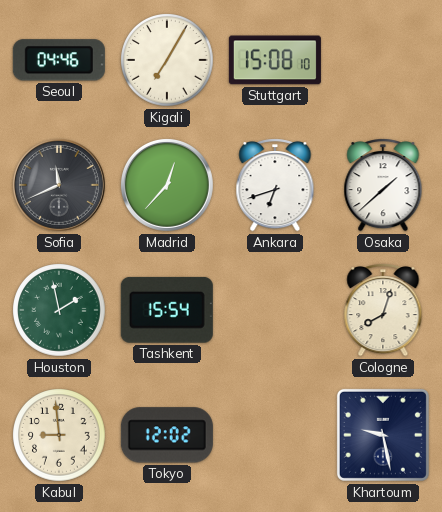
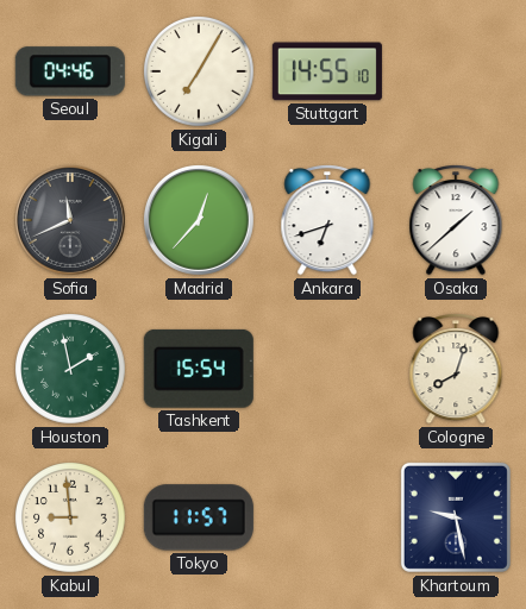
Stuttgart: 15:08 -> 14:55 (327, 71)
Tokyo: 12:02 -> 11:57 (199, 517)
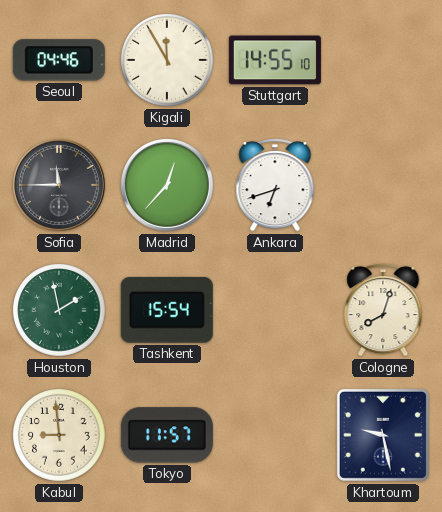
Kigali: 7:05 -> 11:55 (167, 60)
Sofia: 11:41 -> 11:45 (59, 185)
Osaka: 1:38 -> none (456, 221)
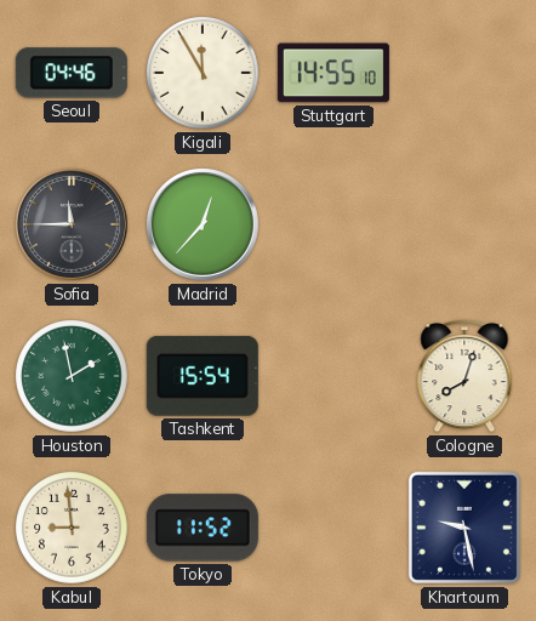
Ankara: 6:42 -> none (275, 186)
Tokyo: 11:57 -> 11:52 (203, 528)
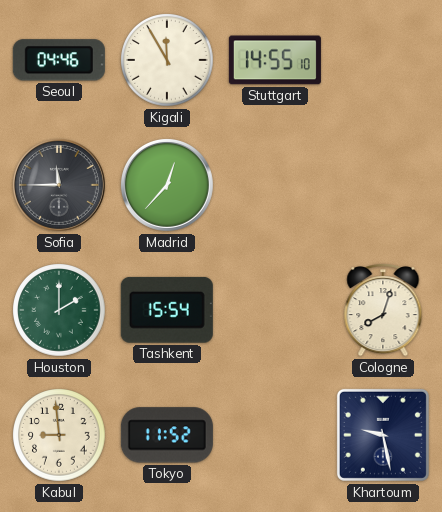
Houston: 1:58 -> 2:00 (59, 310)
